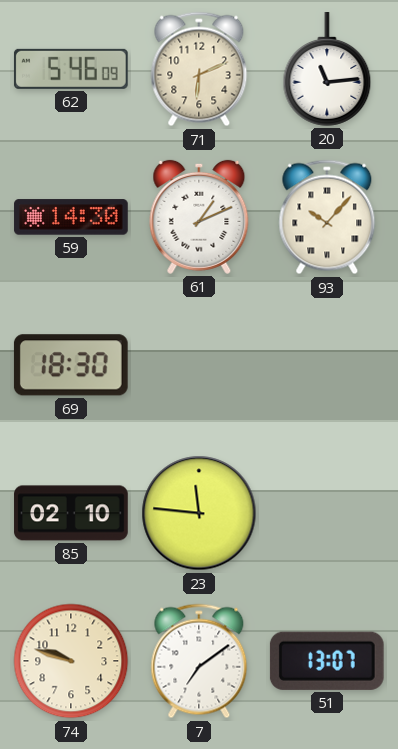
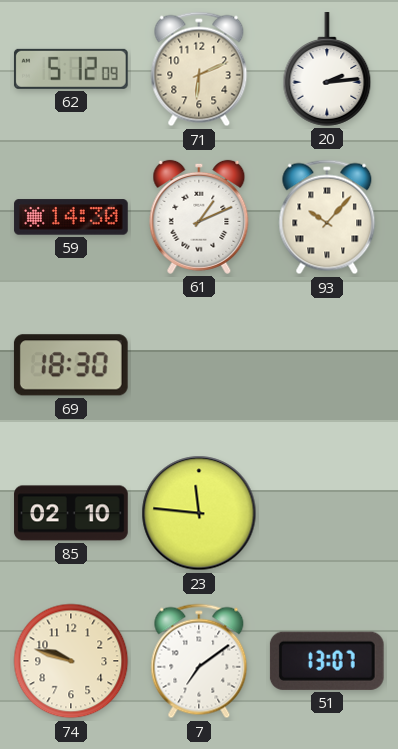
62: 5:46 -> 5:12 (71, 69)
20: 11:14 -> 2:14 (327, 69)
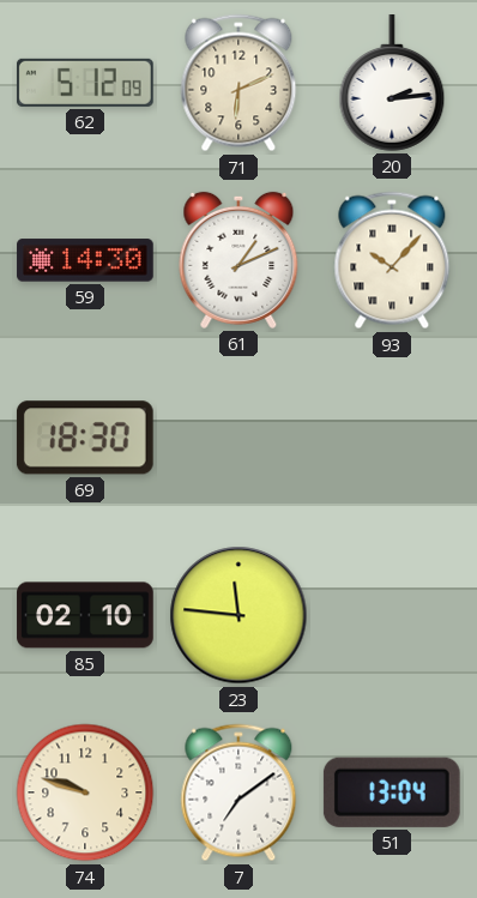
51: 13:07 -> 13:04 (392, 792)
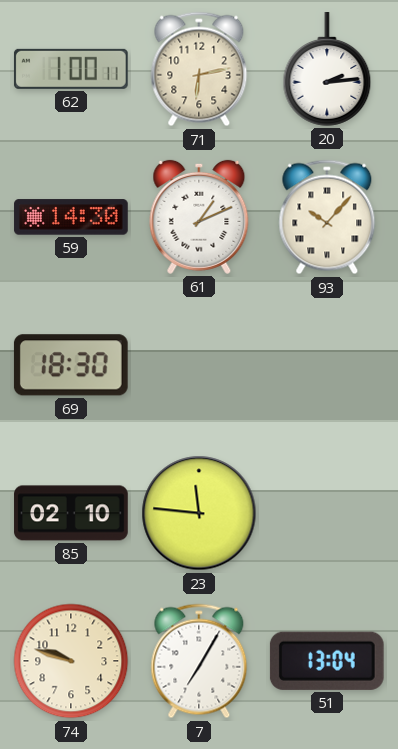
62: 5:12 -> 1:00 (71, 69)
71: 6:11 -> 6:13 (199, 69)
7: 7:09 -> 7:05 (199, 661)
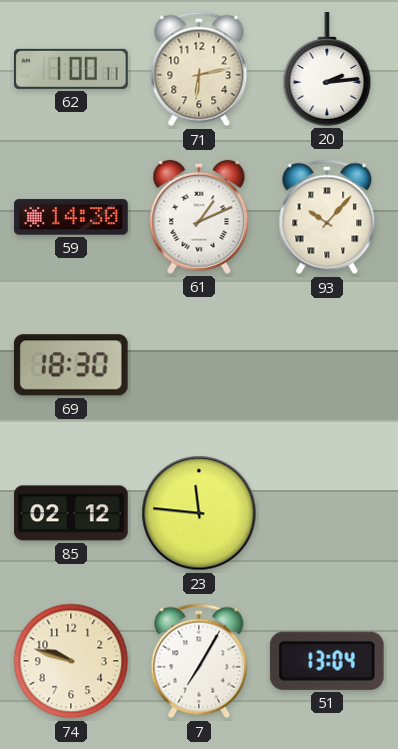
85: 02:10 -> 02:12 (71, 513)
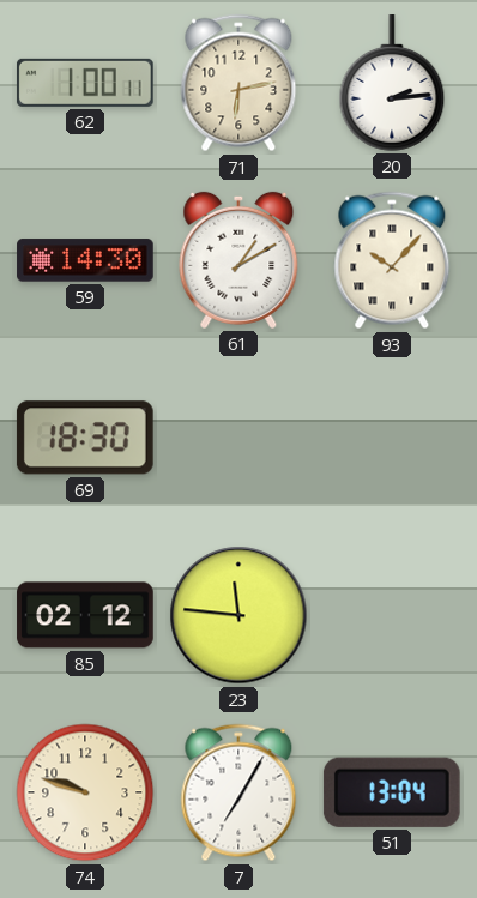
61: 1:11 -> 1:10 (238, 260)
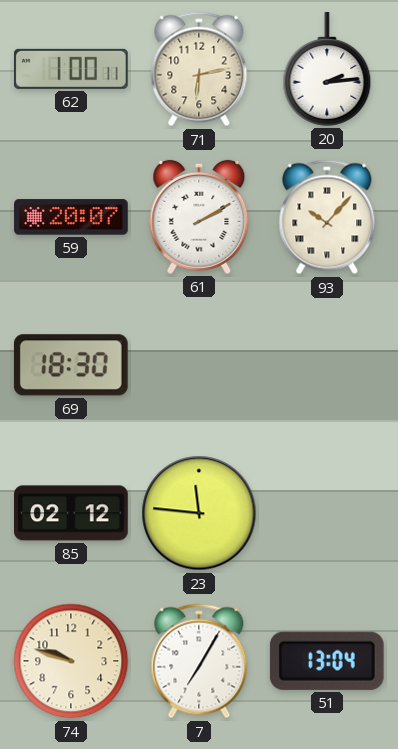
59: 14:30 -> 20:07 (71, 217)
61: 1:10 -> 2:10 (199, 217)
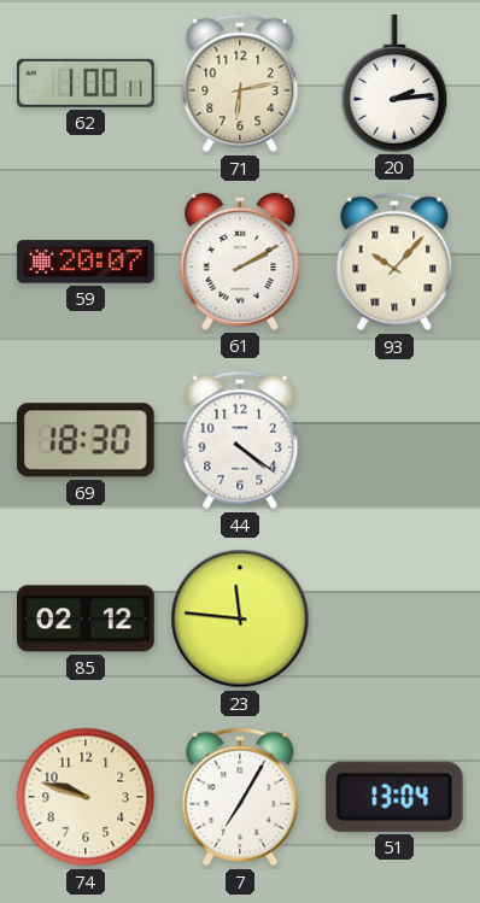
44: none -> 4:21 (240, 440)
